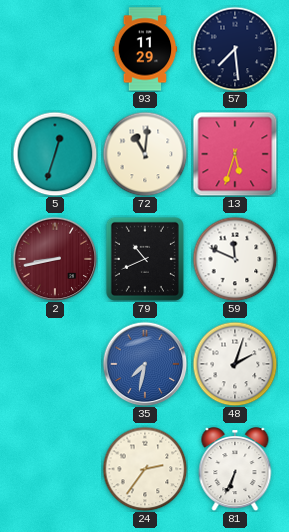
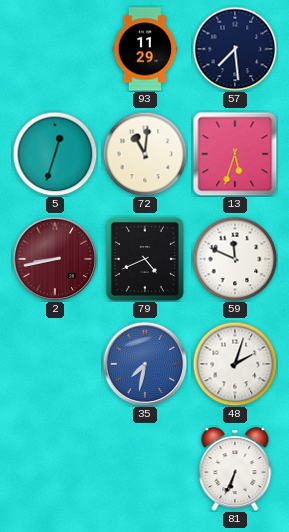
79: 10:41 -> 4:41 (145, 259)
24: 2:36 -> none (145, 469)
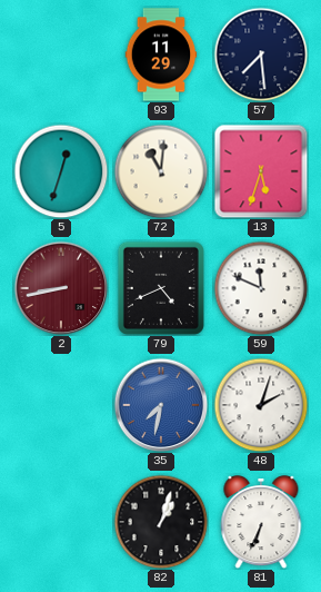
82: none -> 1:03 (161, 522)
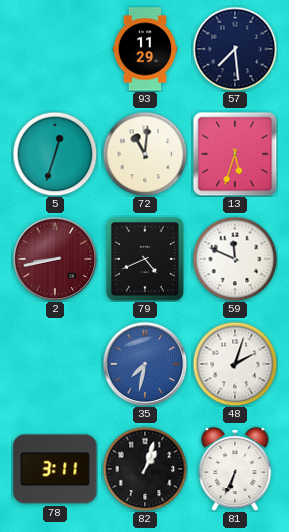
78: none -> 3:11 (55, 469)
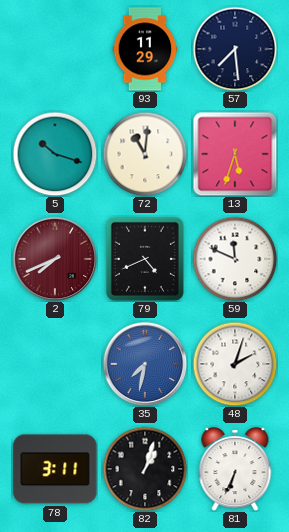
5: 12:33 -> 10:18 (55, 154)
2: 8:43 -> 7:41 (55, 259)
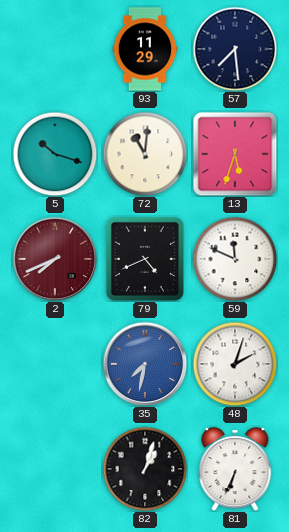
78: 3:11 -> none (55, 469)
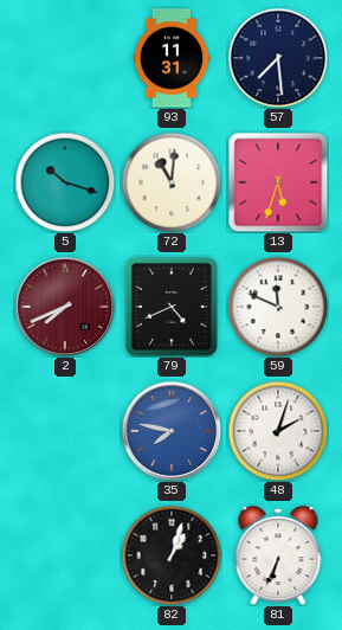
93: 11:29 -> 11:31 (172, 58)
35: 7:32 -> 7:47 (172, 431)
